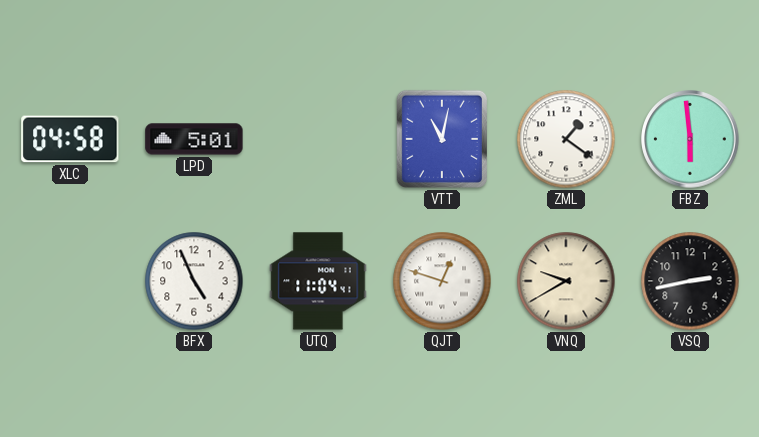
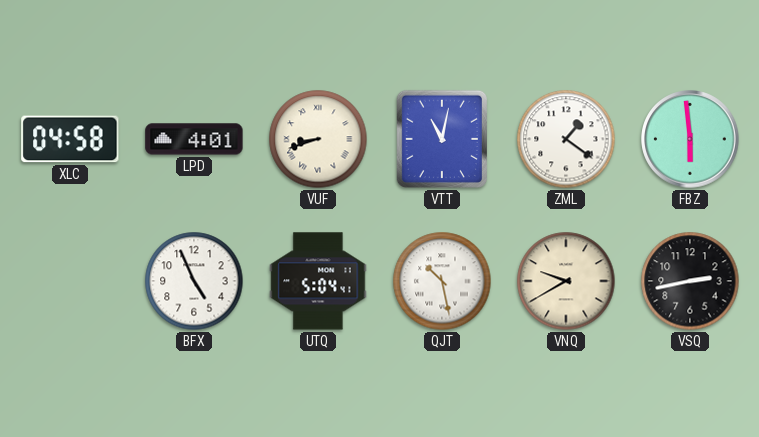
LPD: 5:01 -> 4:01 (194, 139)
VUF: none -> 8:42 (318, 139)
UTQ: 11:04 -> 5:04 (318, 281)
QJT: 12:48 -> 10:28 (442, 281)
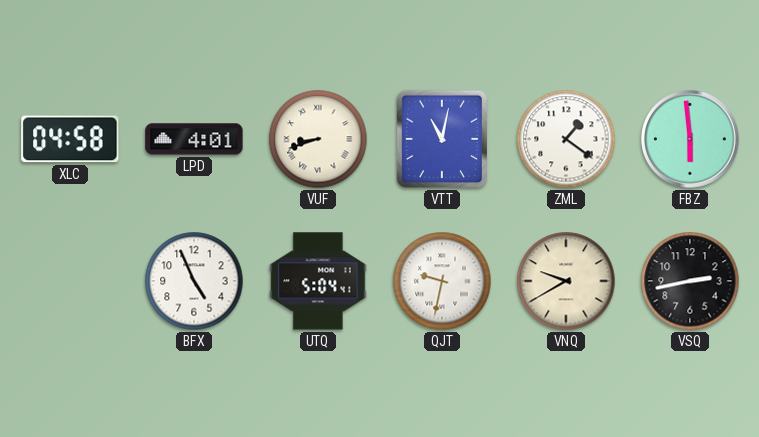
QJT: 10:28 -> 9:32 (442, 281)
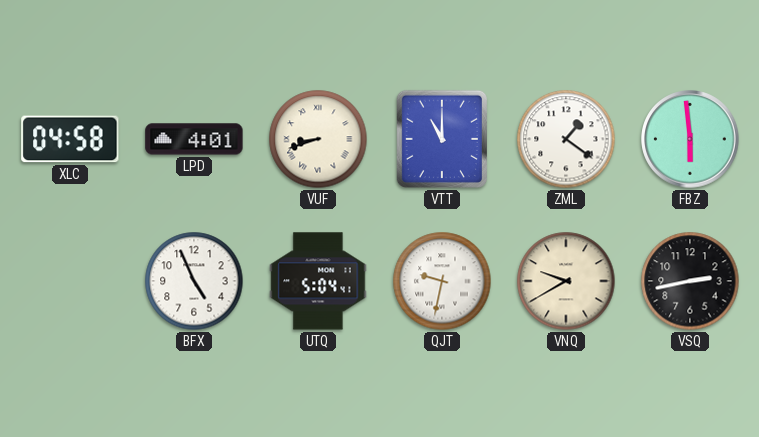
VTT: 11:02 -> 11:00 (442, 139)
